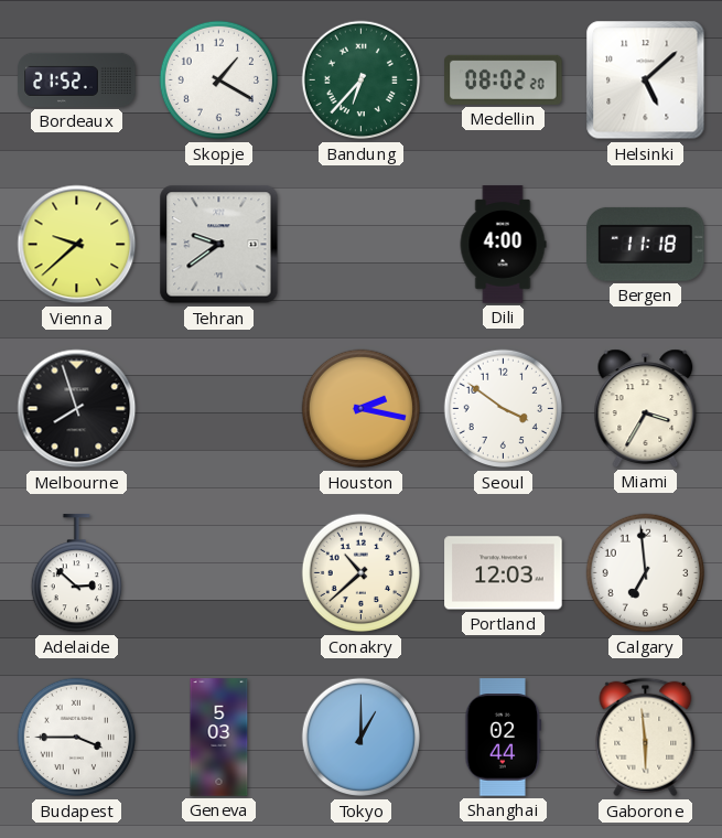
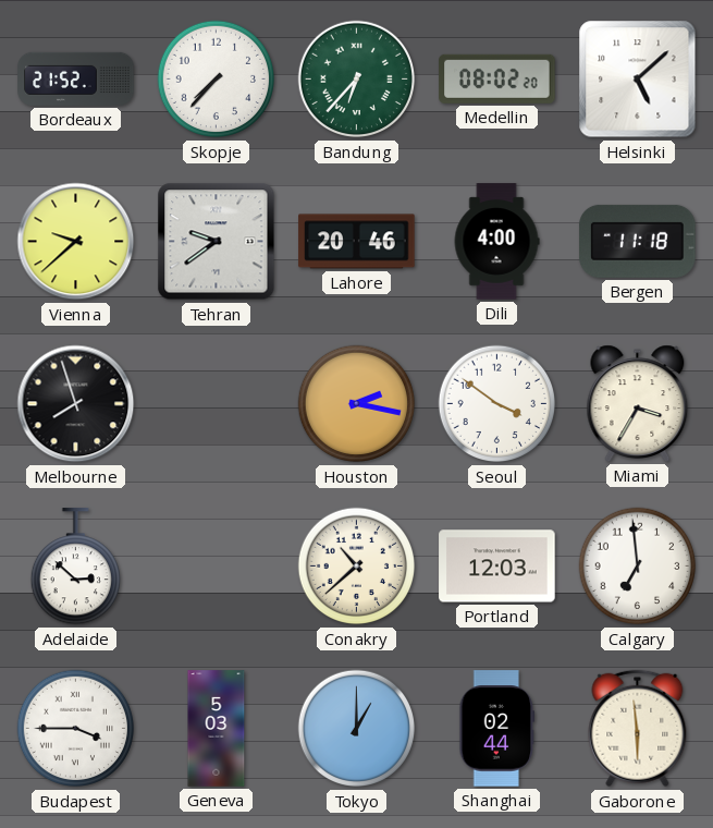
Skopje: 1:20 -> 7:37 (217, 80)
Lahore: none -> 20:46 (357, 242)
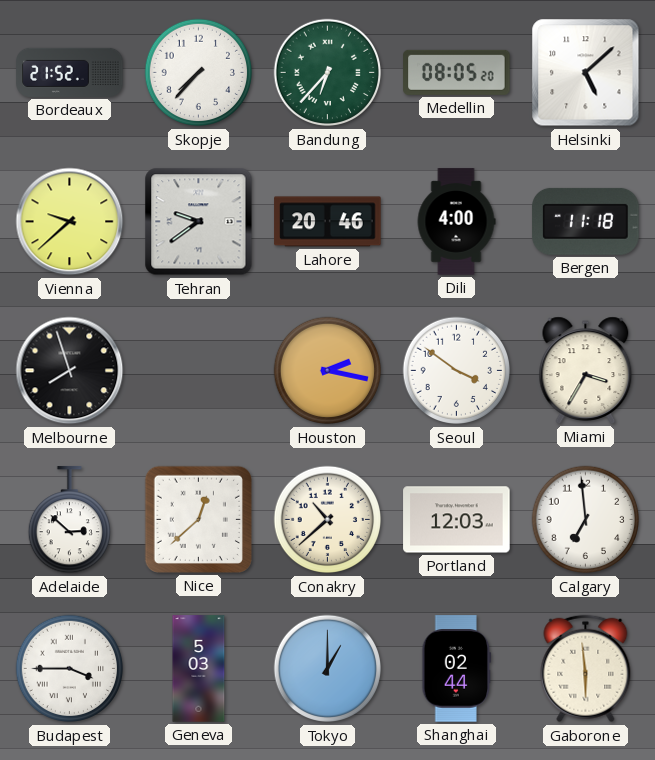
Medellin: 08:02 -> 08:05 (457, 72)
Nice: none -> 12:38 (198, 519)
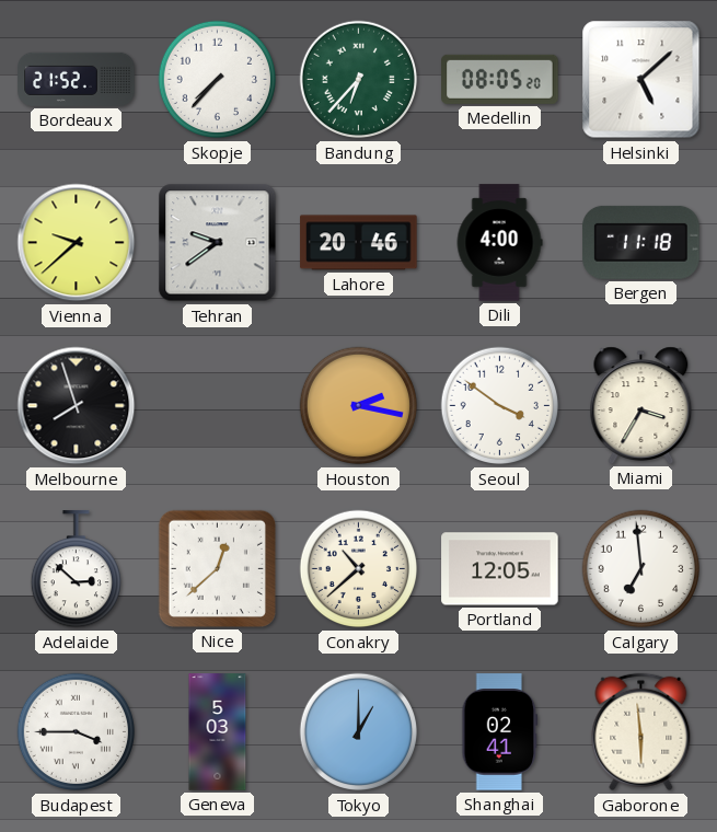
Portland: 12:03 -> 12:05 (500, 569)
Shanghai: 02:44 -> 02:41 (500, 732)
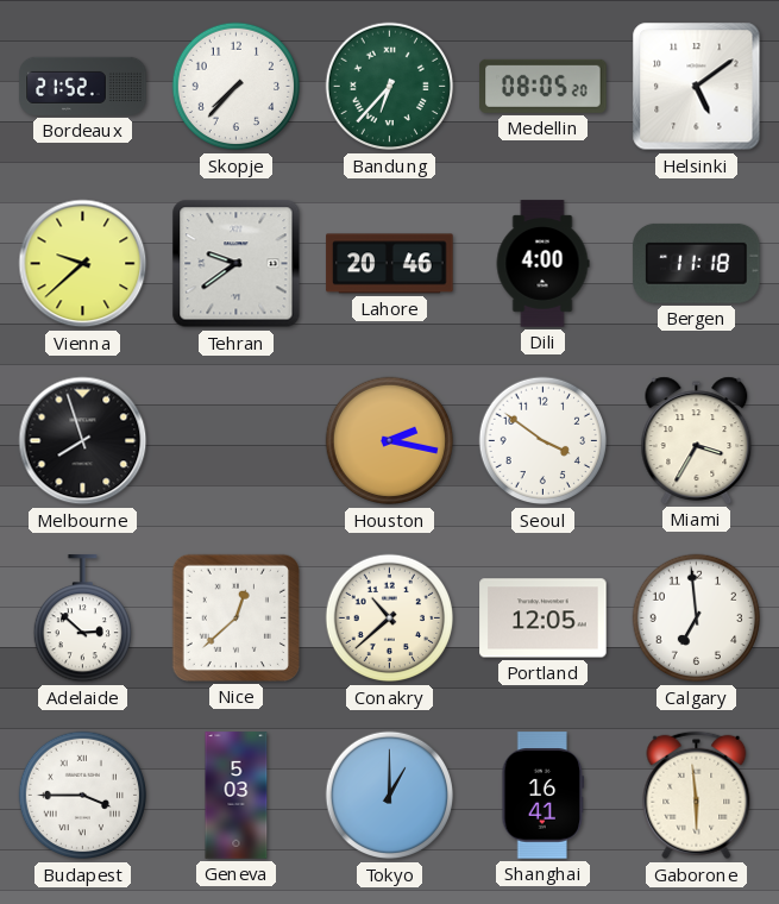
Helsinki: 5:08 -> 5:09 (697, 87)
Shanghai: 02:41 -> 16:41 (544, 796)
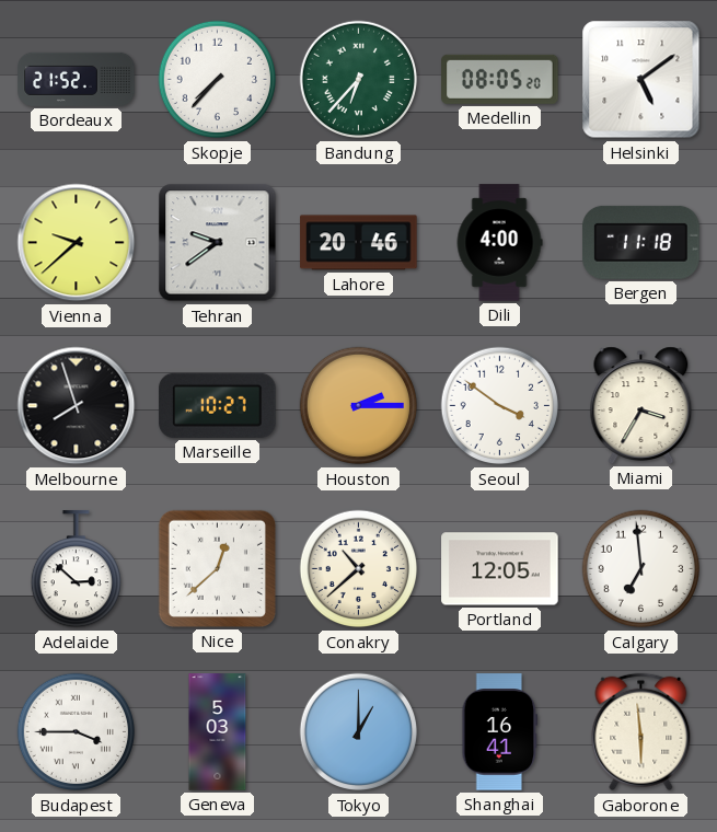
Marseille: none -> 10:27 (218, 405)
Houston: 2:17 -> 2:15 (359, 406)
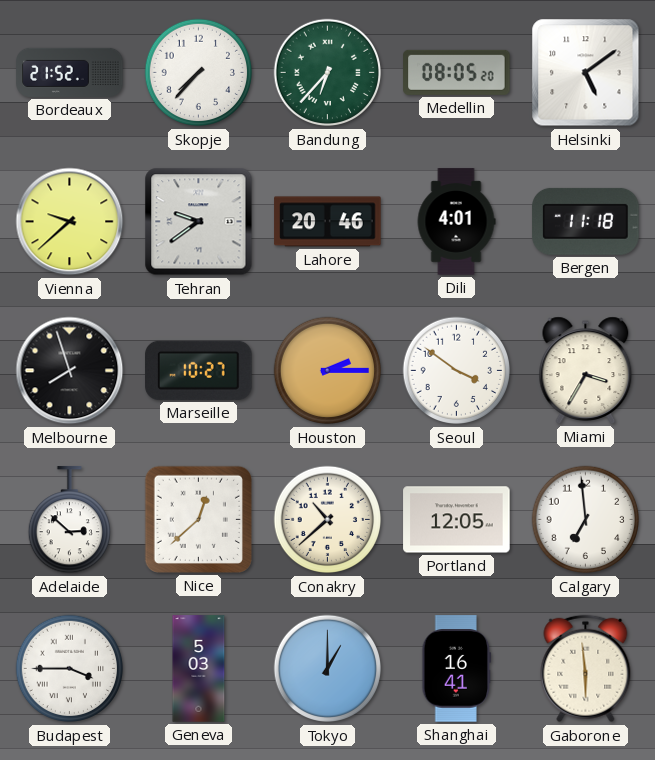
Dili: 4:00 -> 4:01 (456, 222)
